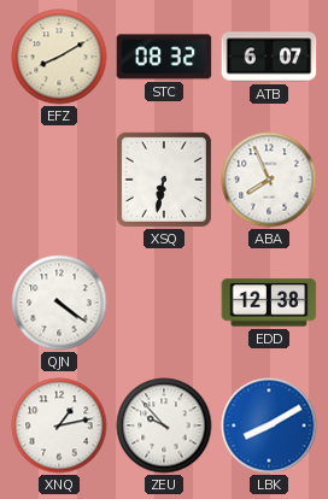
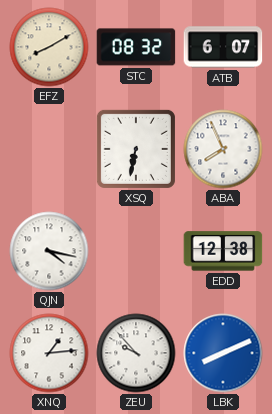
QJN: 4:21 -> 4:17 (49, 251)
XNQ: 1:13 -> 1:14 (49, 353)
LBK: 8:10 -> 8:11 (223, 353)
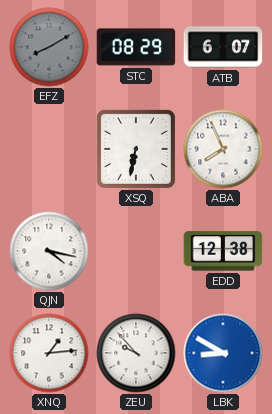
EFZ dial: cream -> grey (49, 47)
STC: 08:32 -> 08:29 (136, 47)
LBK: 8:11 -> 8:50 (223, 353)
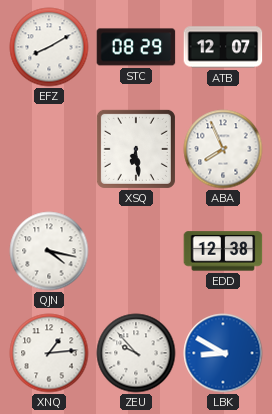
EFZ dial: grey -> white (49, 47)
ATB: 6:07 -> 12:07 (223, 47)
XSQ: 6:32 -> 6:29 (136, 149)
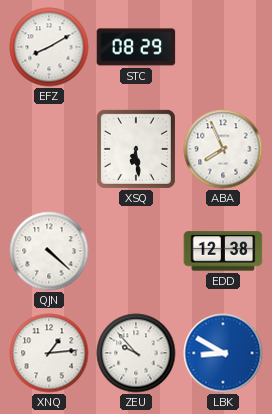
ATB: 12:07 -> none (223, 47)
QJN: 4:17 -> 4:22 (49, 251)
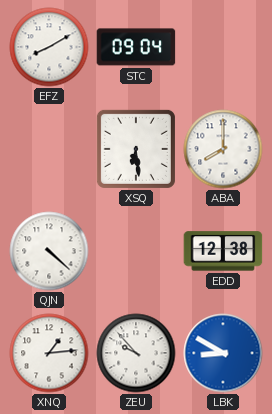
STC: 08:29 -> 09:04 (136, 47)
ABA: 7:56 -> 8:00 (223, 149)
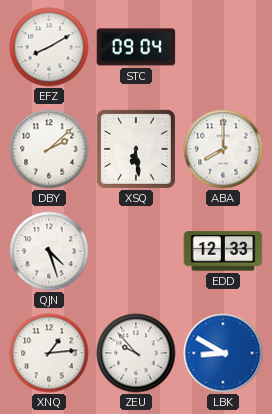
DBY: none -> 2:08 (49, 149)
QJN: 4:22 -> 4:27 (49, 251)
EDD: 12:38 -> 12:33 (223, 251)
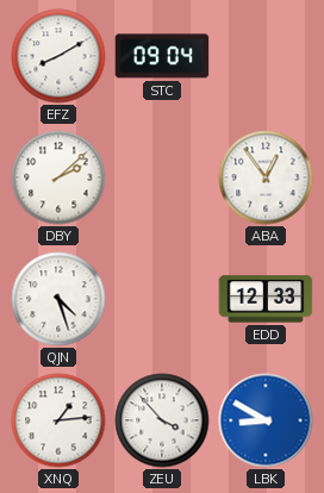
XSQ: 6:29 -> none (136, 149)
ABA: 8:00 -> 12:54 (266, 177)
ZEU: 9:53 -> 3:53 (162, 420)
